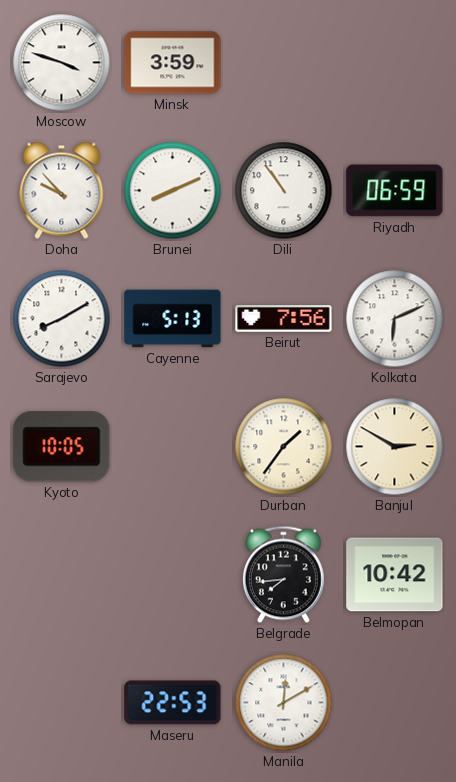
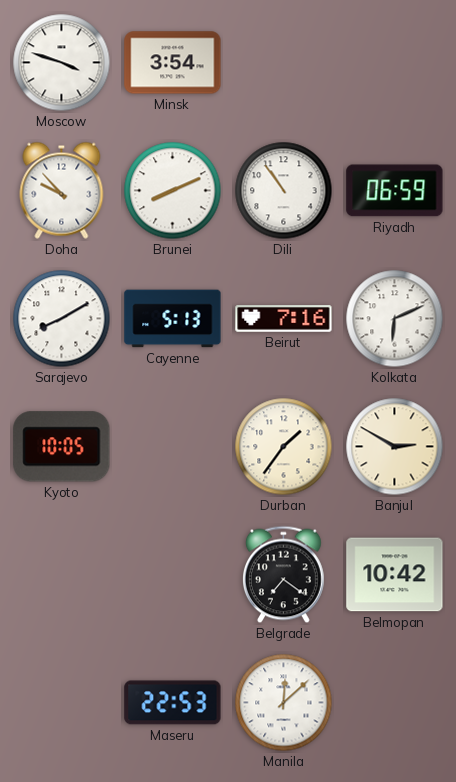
Minsk: 3:59 -> 3:54 (173, 63)
Beirut: 7:56 -> 7:16 (284, 319)
Belgrade: 7:44 -> 7:21 (284, 575)
Manila: 12:10 -> 12:08 (284, 703)
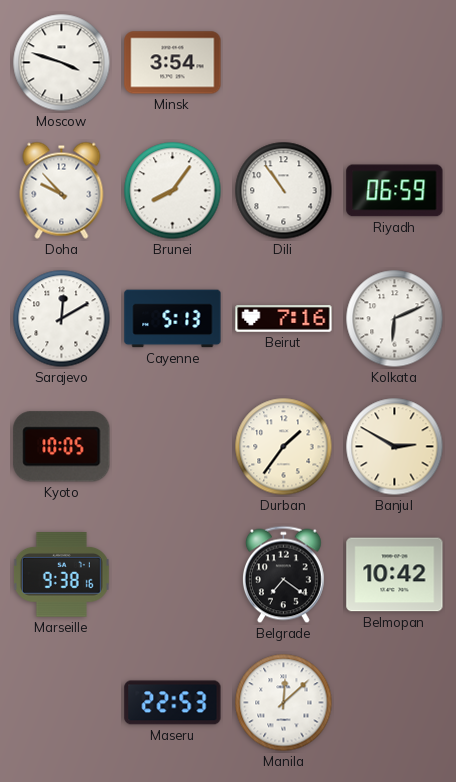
Brunei: 8:11 -> 8:06 (173, 191)
Sarajevo: 8:10 -> 12:10 (62, 319)
Marseille: none -> 9:38 (61, 575)
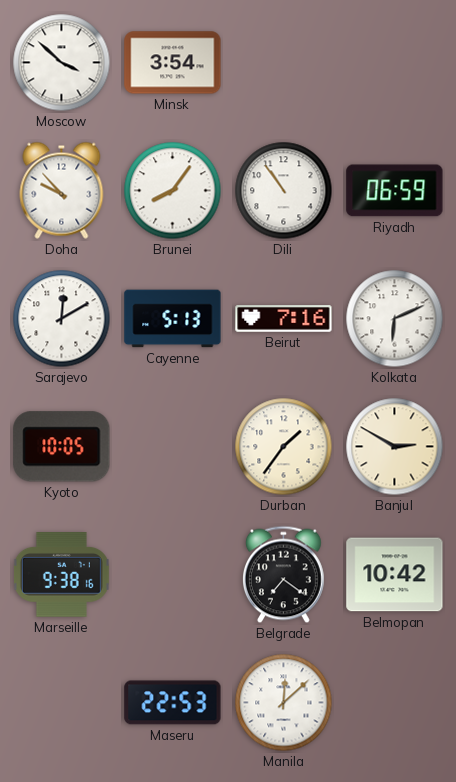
Moscow: 3:48 -> 3:52 (62, 63)
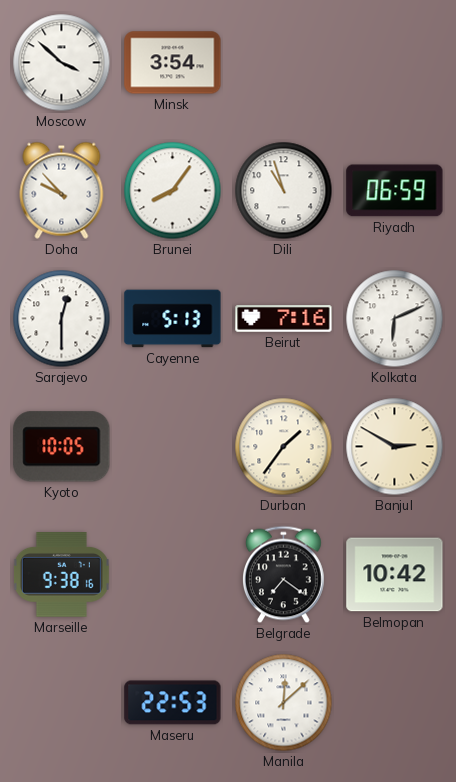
Dili: 10:54 -> 10:57 (284, 191)
Sarajevo: 12:10 -> 12:30 (62, 319)
